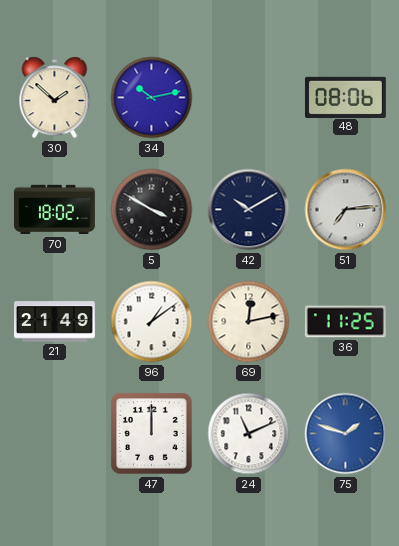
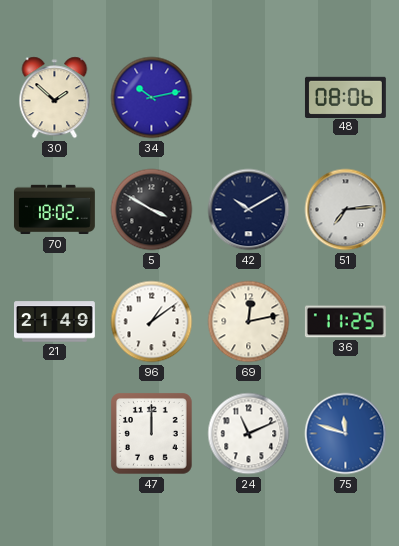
75: 1:48 -> 11:48 (346, 434)
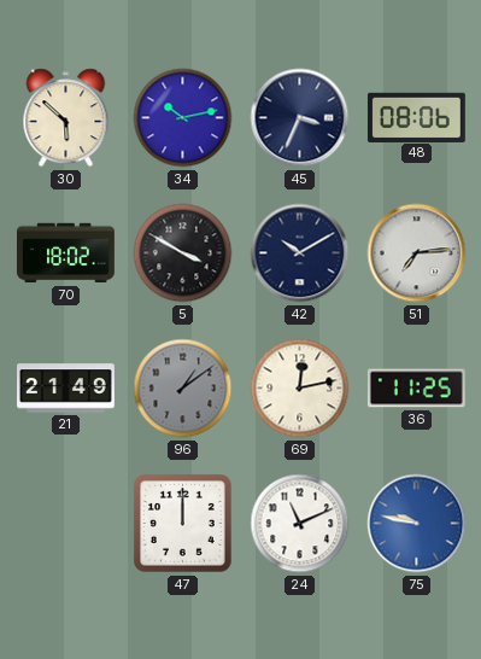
30: 1:52 -> 5:52 (66, 118)
45: none -> 3:34 (300, 118)
96 dial: white -> grey (183, 389)
75: 11:48 -> 9:47 (417, 524)
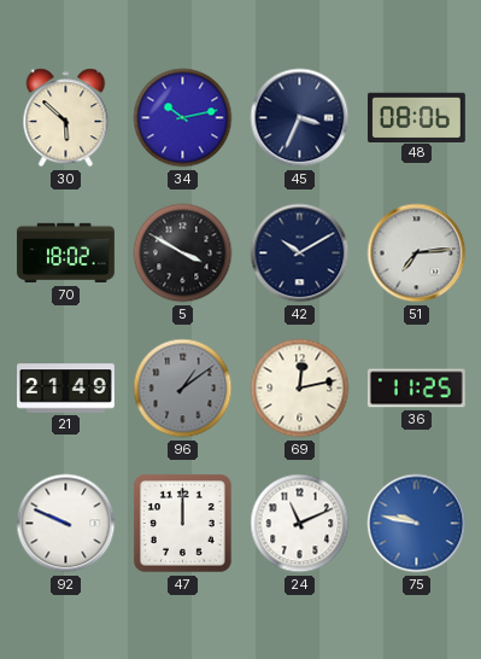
92: none -> 9:49 (66, 524)
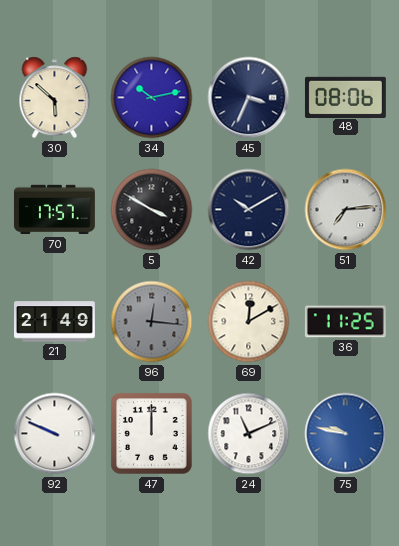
70: 18:02 -> 17:57 (54, 210)
96: 1:09 -> 12:16 (152, 322)
69: 12:13 -> 12:10 (249, 322)
